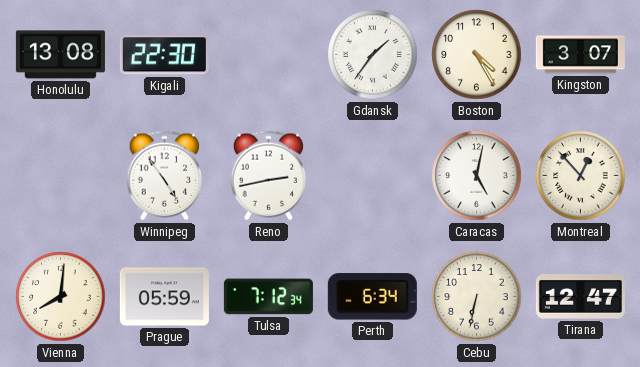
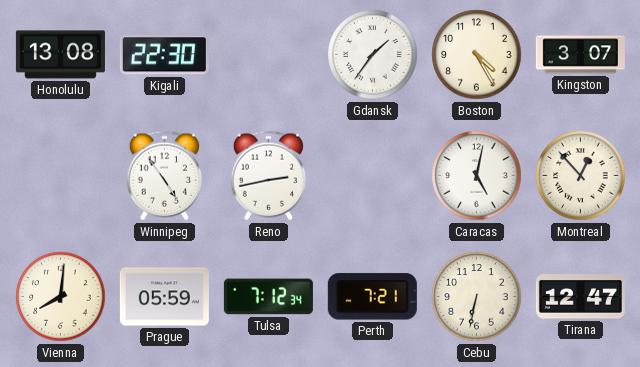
Perth: 6:34 -> 7:21 (372, 297)
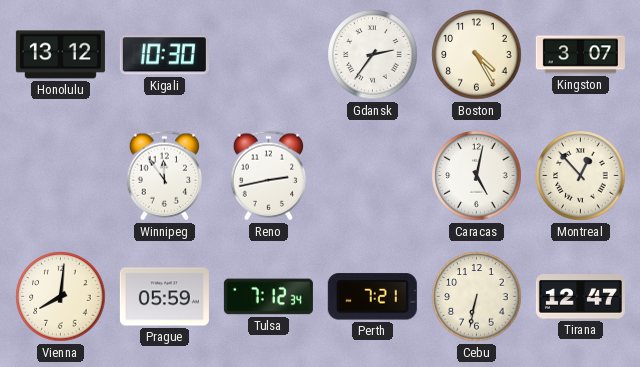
Honolulu: 13:08 -> 13:12 (60, 55)
Kigali: 22:30 -> 10:30 (164, 55)
Gdansk: 1:36 -> 2:36 (373, 55)
Winnipeg: 4:54 -> 11:54 (165, 176)
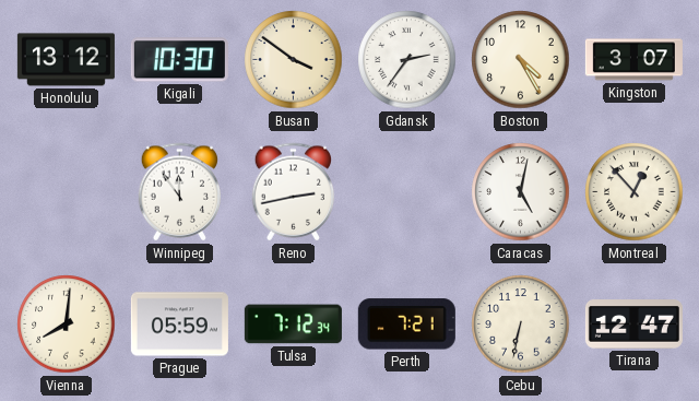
Busan: none -> 3:51 (294, 60)
